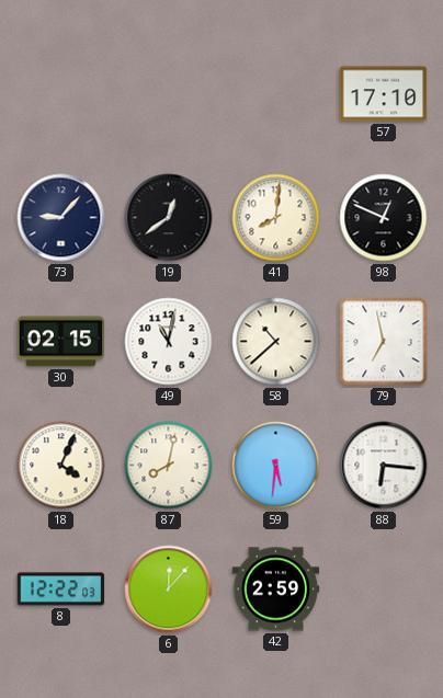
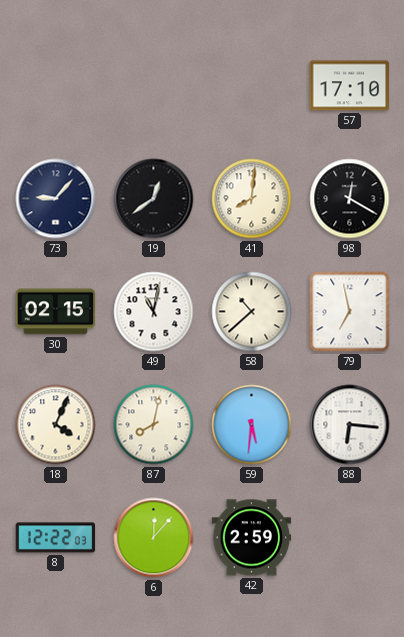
98: 12:49 -> 12:20 (350, 199)
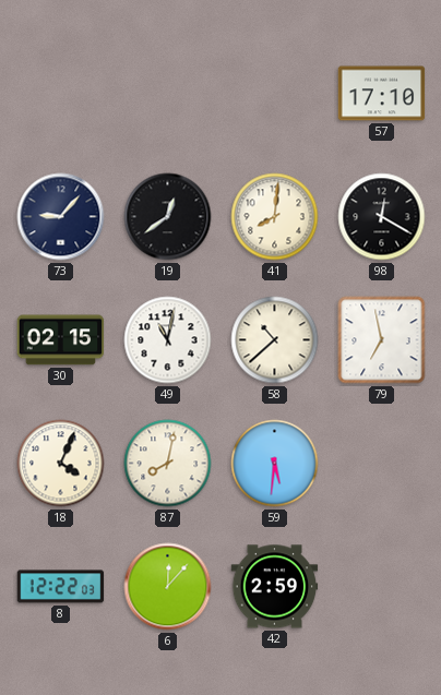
88: 6:16 -> none (350, 425)
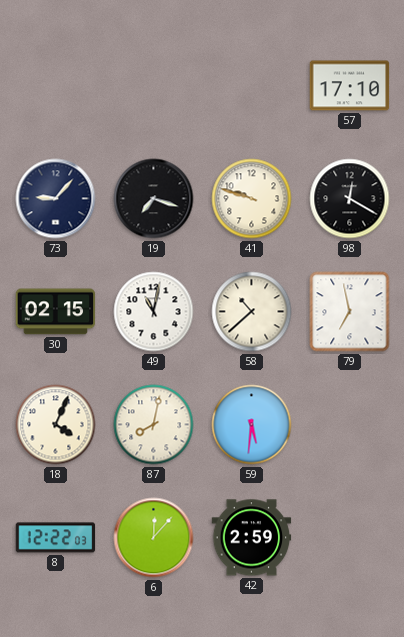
19: 12:39 -> 7:18 (154, 199)
41: 8:01 -> 9:48 (252, 199)
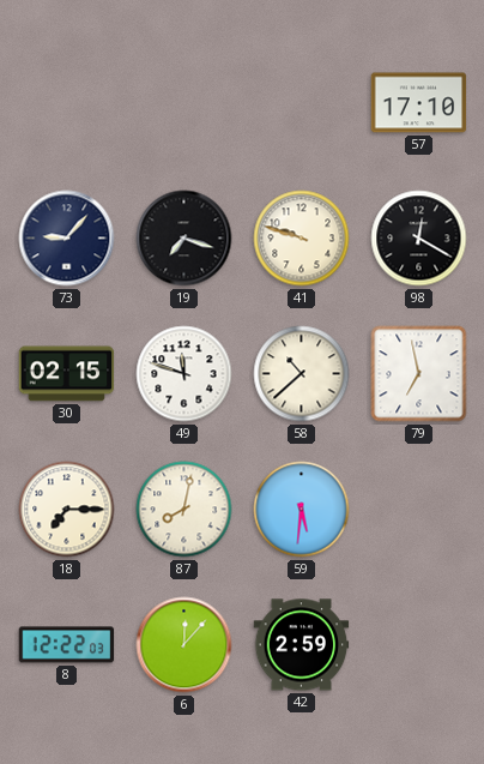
49: 11:02 -> 11:48 (184, 374)
18: 4:04 -> 7:15 (67, 510)
